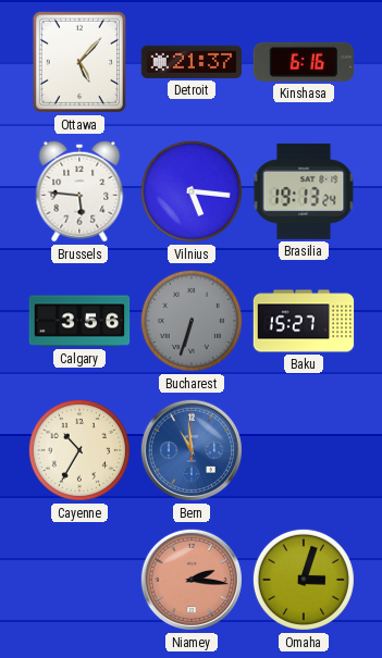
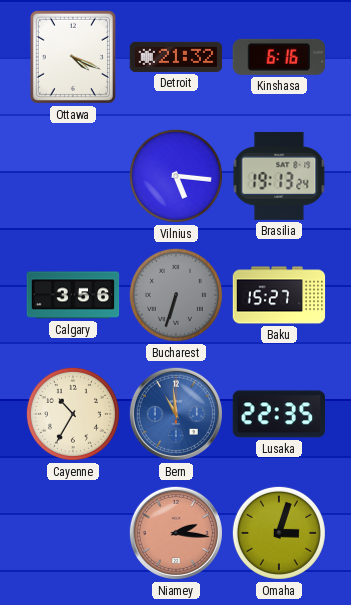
Ottawa: 5:07 -> 4:19 (73, 57)
Detroit: 21:37 -> 21:32 (176, 57)
Brussels: 5:46 -> none (79, 191)
Lusaka: none -> 22:35 (279, 414)
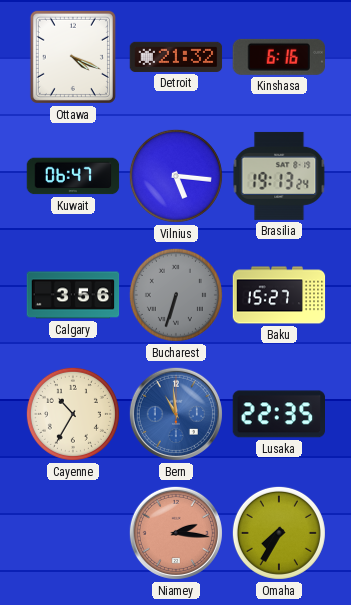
Kuwait: none -> 06:47 (73, 176)
Omaha: 3:03 -> 7:35 (279, 533)
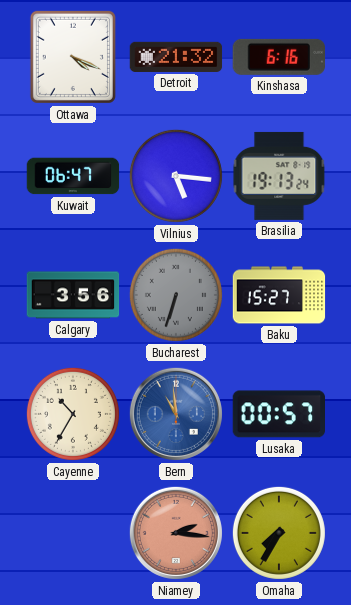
Lusaka: 22:35 -> 00:57 (279, 414)
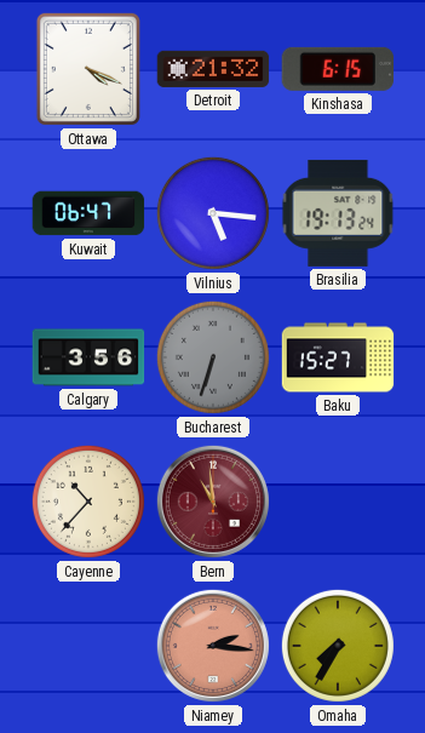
Kinshasa: 6:16 -> 6:15 (337, 69)
Cayenne: 10:35 -> 10:37 (88, 502)
Bern dial: blue -> burgundy (213, 502)
Lusaka: 00:57 -> none (279, 414)
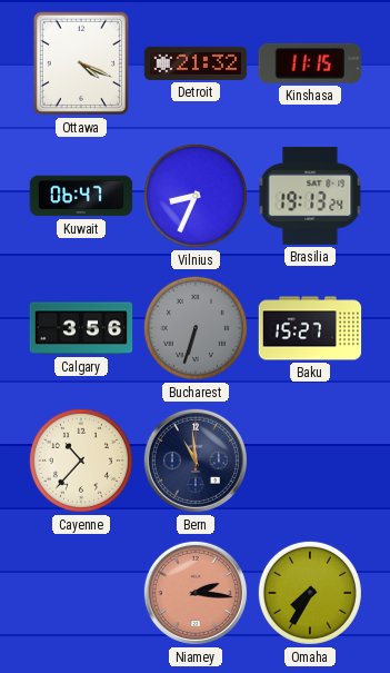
Kinshasa: 6:15 -> 11:15 (309, 63)
Vilnius: 5:16 -> 8:34 (196, 196)
Bern dial: burgundy -> navy (196, 461)
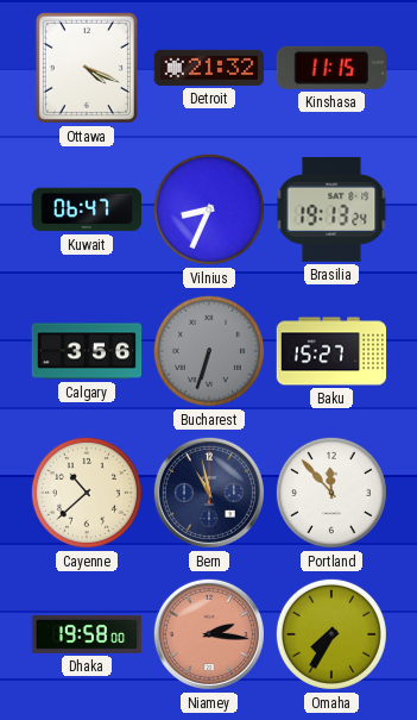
Cayenne: 10:37 -> 10:38 (87, 493)
Bern: 10:59 -> 10:58 (209, 493)
Portland: none -> 11:53 (331, 493)
Dhaka: none -> 19:58 (87, 634)
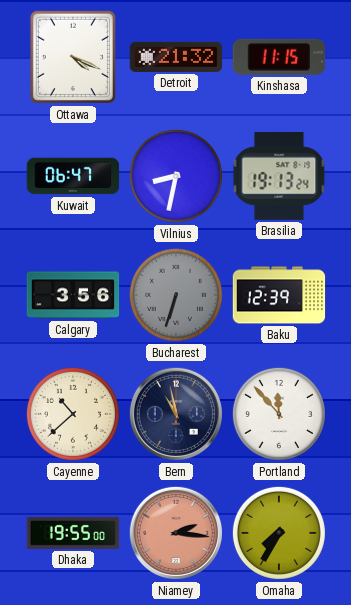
Vilnius: 8:34 -> 8:32 (176, 176)
Baku: 15:27 -> 12:39 (279, 295)
Dhaka: 19:58 -> 19:55 (73, 533)
